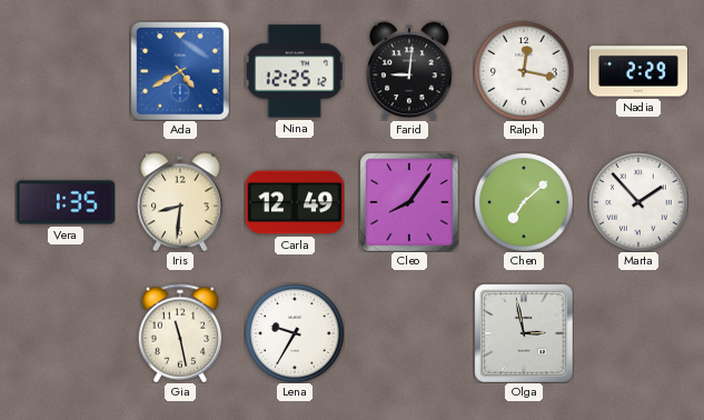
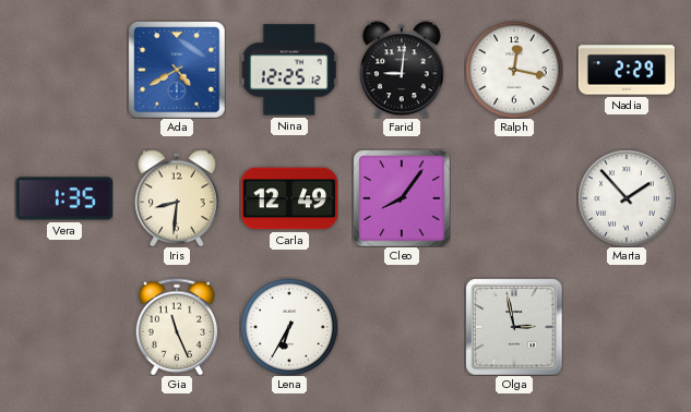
Chen: 7:08 -> none (524, 202)
Gia: 11:28 -> 11:26 (177, 327)
Lena: 9:35 -> 6:35 (289, 327)
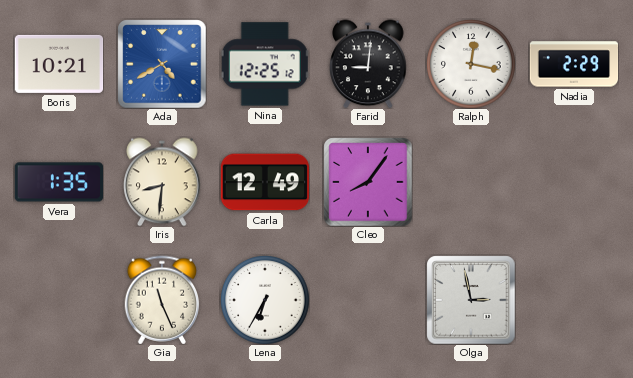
Boris: none -> 10:21 (59, 64)
Marta: 1:53 -> none (627, 198)
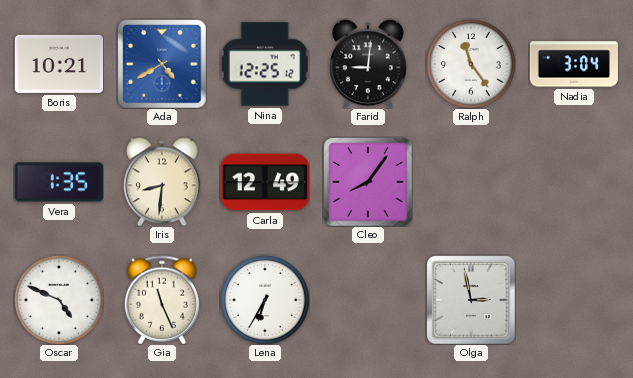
Ralph: 12:17 -> 11:24 (471, 64)
Nadia: 2:29 -> 3:04 (574, 64)
Oscar: none -> 4:49 (59, 300)
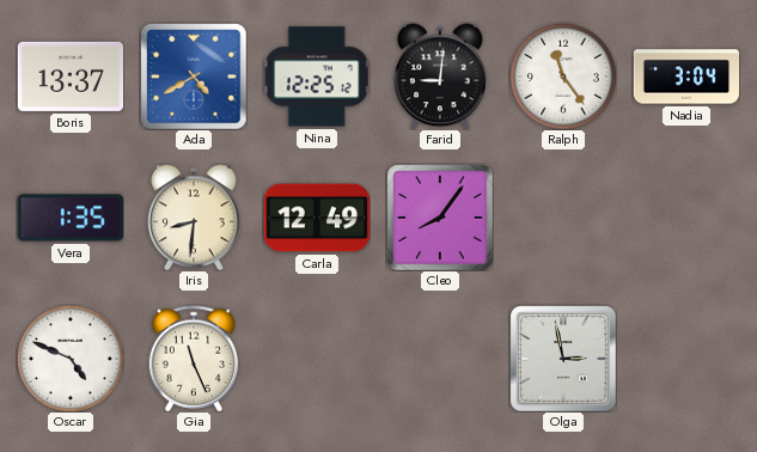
Boris: 10:21 -> 13:37 (71, 77)
Lena: 6:35 -> none (265, 300)
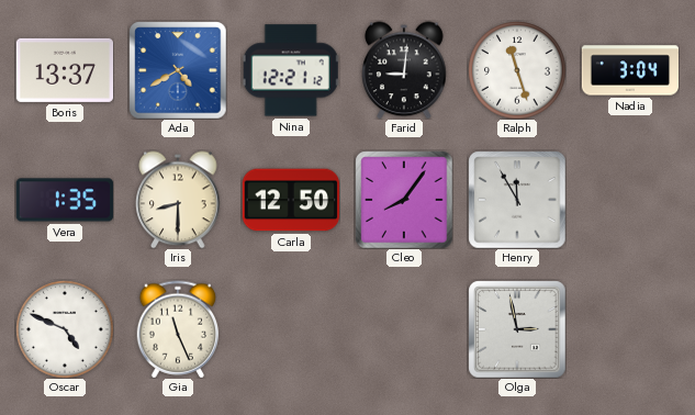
Nina: 12:25 -> 12:21 (291, 70)
Ralph: 11:24 -> 11:27 (517, 70)
Iris: 8:31 -> 8:30 (178, 200)
Carla: 12:49 -> 12:50 (291, 200)
Henry: none -> 11:55 (517, 200)
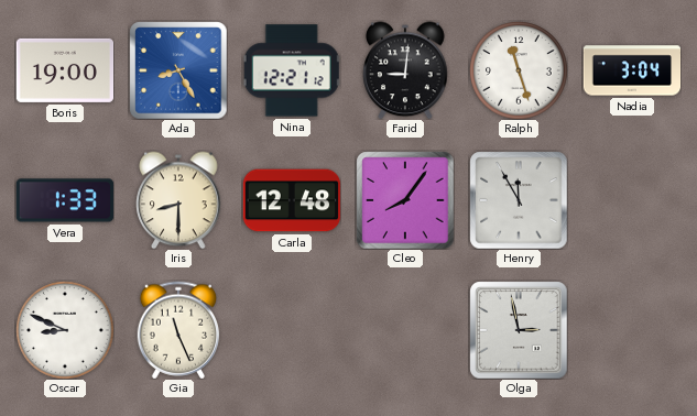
Boris: 13:37 -> 19:00 (65, 70)
Ada: 4:40 -> 8:25 (178, 70)
Vera: 1:35 -> 1:33 (65, 200)
Carla: 12:50 -> 12:48 (292, 200)
Oscar: 4:49 -> 8:49 (65, 330)
